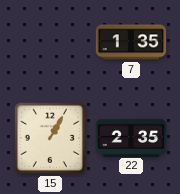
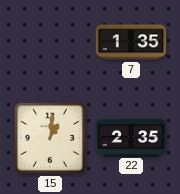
15: 1:05 -> 1:01 (50, 138)
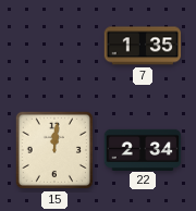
15: 1:01 -> 12:01 (54, 150)
22: 2:35 -> 2:34 (143, 149)
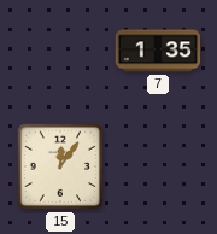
15: 12:01 -> 12:06 (60, 166)
22: 2:34 -> none (143, 149)
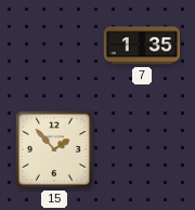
15: 12:06 -> 1:53 (54, 149)
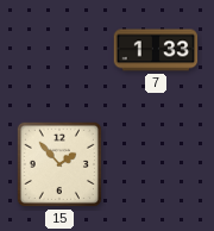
7: 1:35 -> 1:33 (156, 50)
